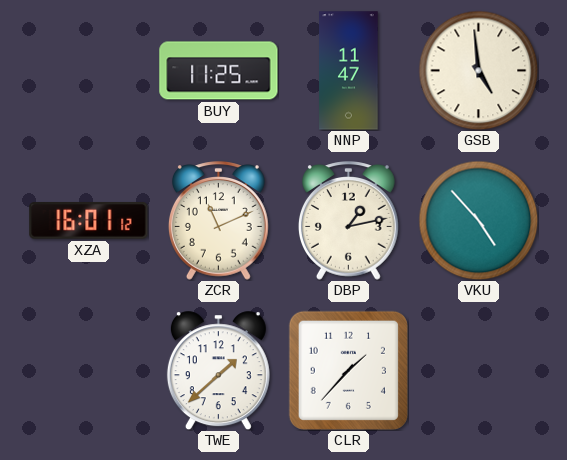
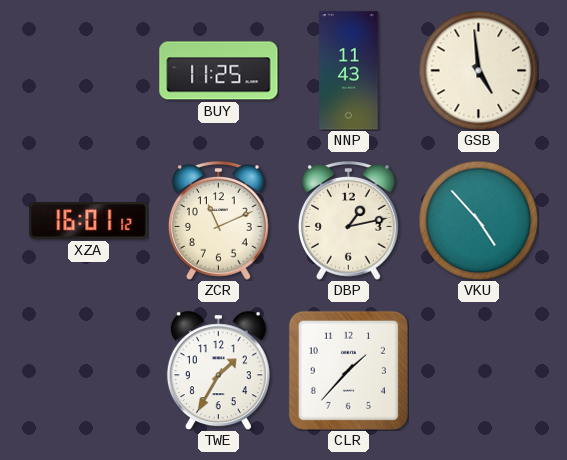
NNP: 11:47 -> 11:43 (349, 71)
TWE: 1:38 -> 1:35 (218, 371)
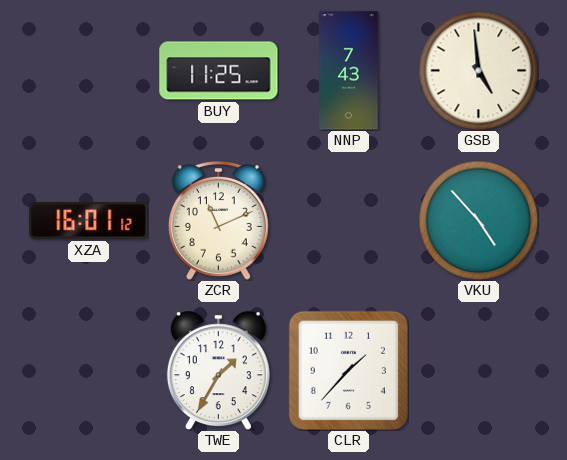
NNP: 11:43 -> 7:43 (349, 71)
DBP: 1:13 -> none (348, 221)
